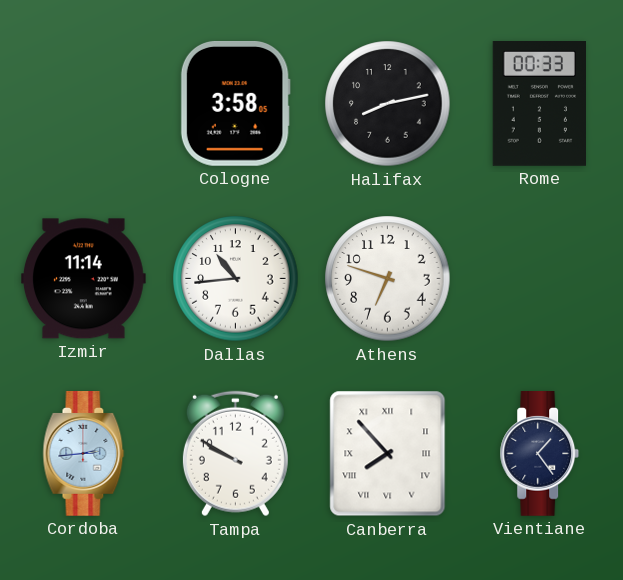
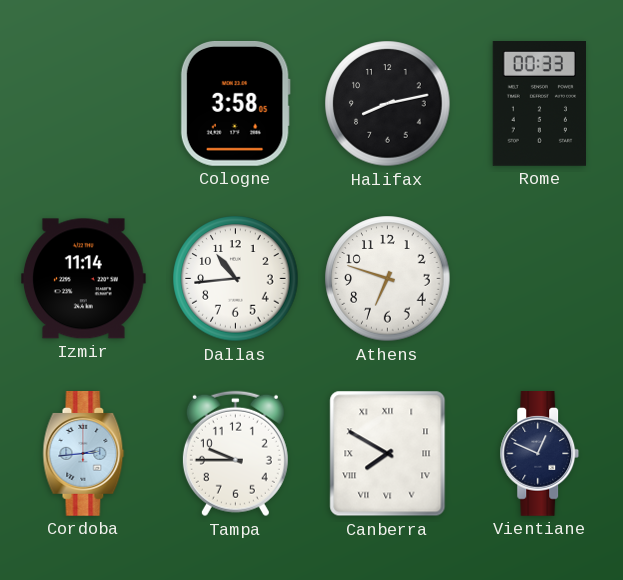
Tampa: 9:50 -> 9:45 (235, 454)
Canberra: 7:53 -> 7:50 (388, 454)
Vientiane: 1:24 -> 12:49 (540, 454)
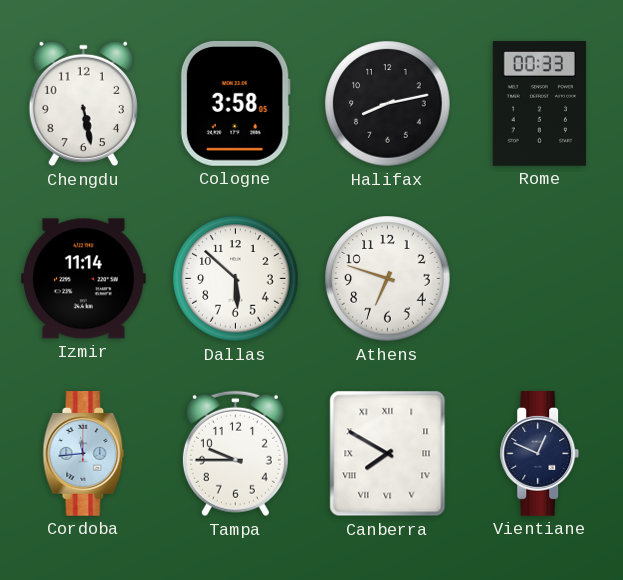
Chengdu: none -> 5:28 (83, 104)
Dallas: 10:44 -> 5:52 (236, 279)
Cordoba: 2:44 -> 11:44 (84, 454)
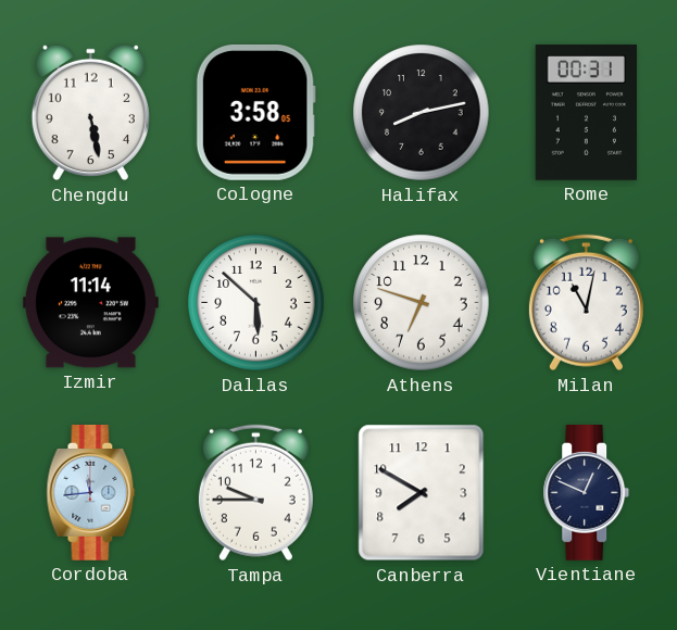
Rome: 00:33 -> 00:31 (586, 113)
Milan: none -> 11:02 (586, 303)
Canberra numerals: Roman -> Arabic (422, 493)
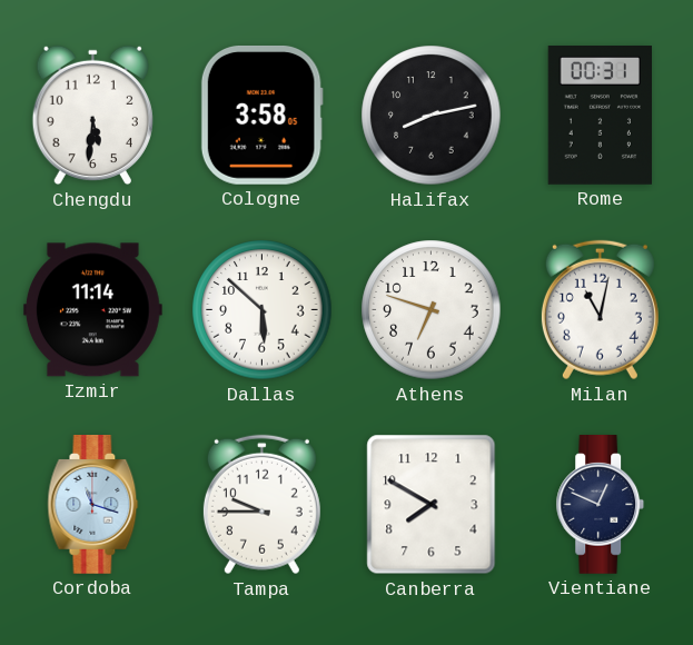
Chengdu: 5:28 -> 5:31 (92, 116)
Cordoba: 11:44 -> 11:18 (93, 505)
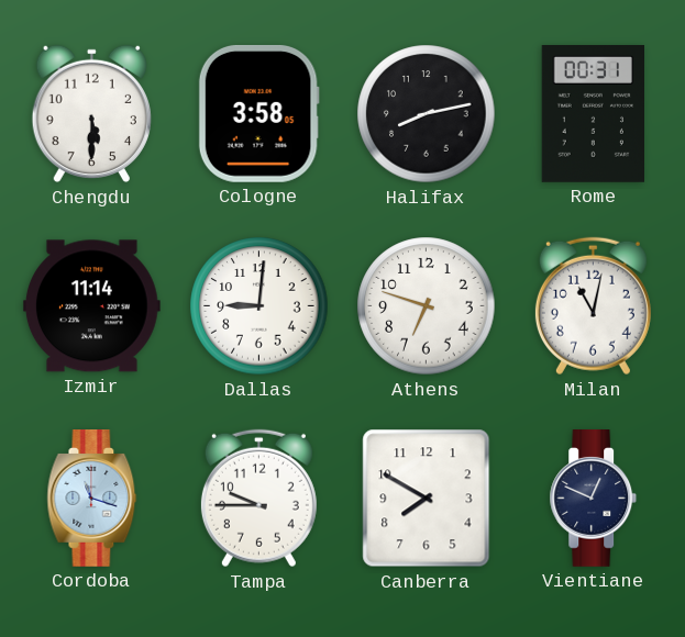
Chengdu: 5:31 -> 5:30 (91, 114)
Dallas: 5:52 -> 9:01 (259, 306)
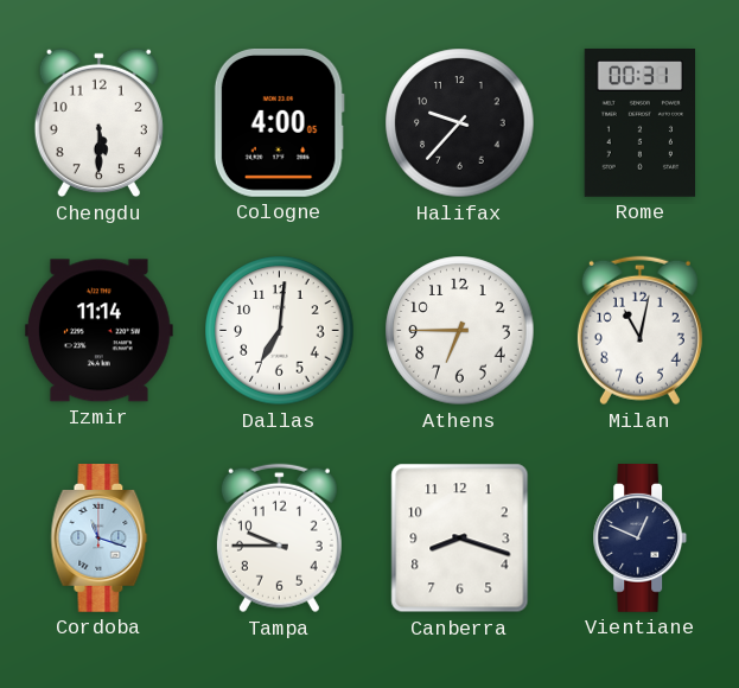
Cologne: 3:58 -> 4:00 (279, 122)
Halifax: 8:13 -> 9:37 (460, 123)
Dallas: 9:01 -> 7:01 (280, 331)
Athens: 6:48 -> 6:45 (460, 331)
Canberra: 7:50 -> 8:18 (460, 539)
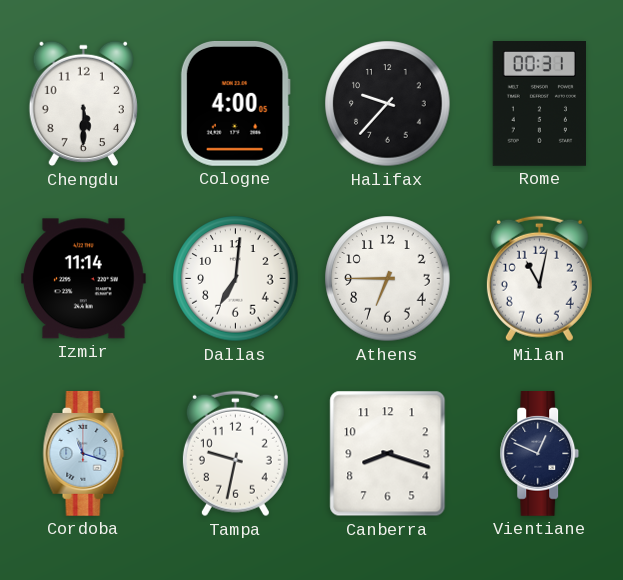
Tampa: 9:45 -> 9:32 (235, 454)
